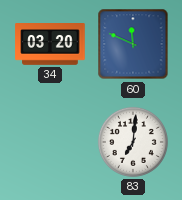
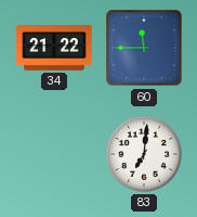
34: 03:20 -> 21:22 (54, 48)
60: 11:49 -> 11:45 (144, 48)
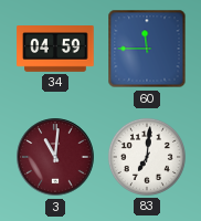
34: 21:22 -> 04:59 (55, 49)
3: none -> 11:01 (55, 157)
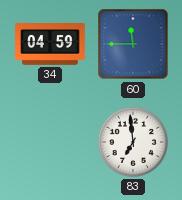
3: 11:01 -> none (55, 157)
83: 7:01 -> 6:59 (133, 142)
